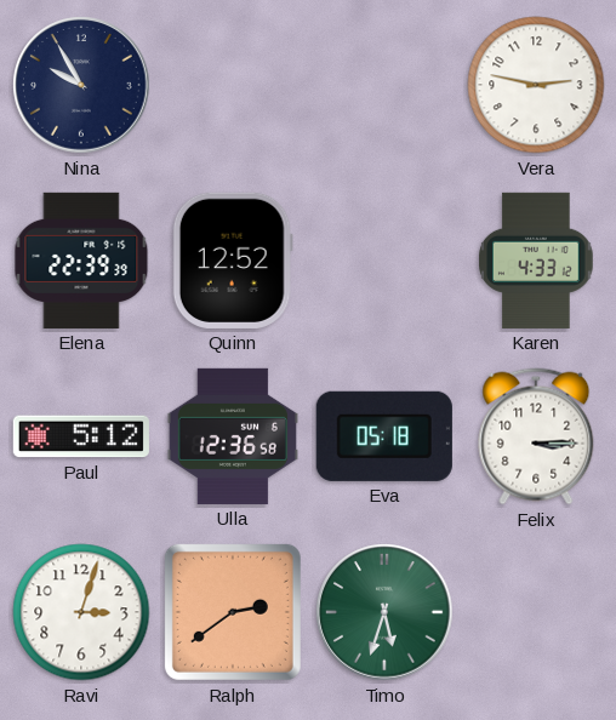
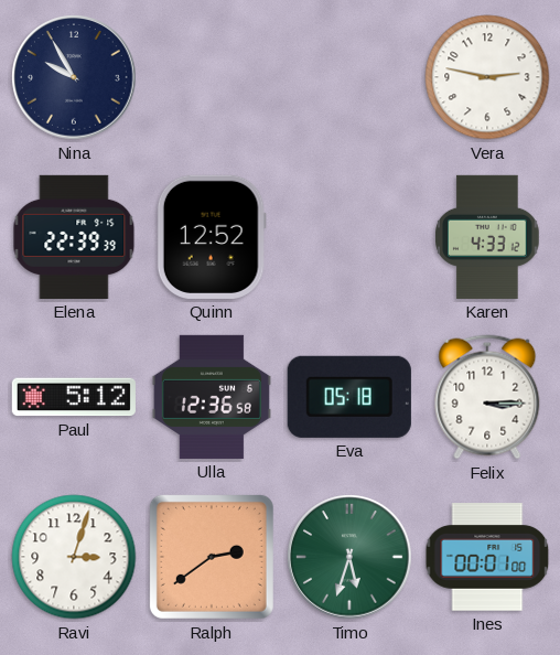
Ines: none -> 00:01 (487, 557)
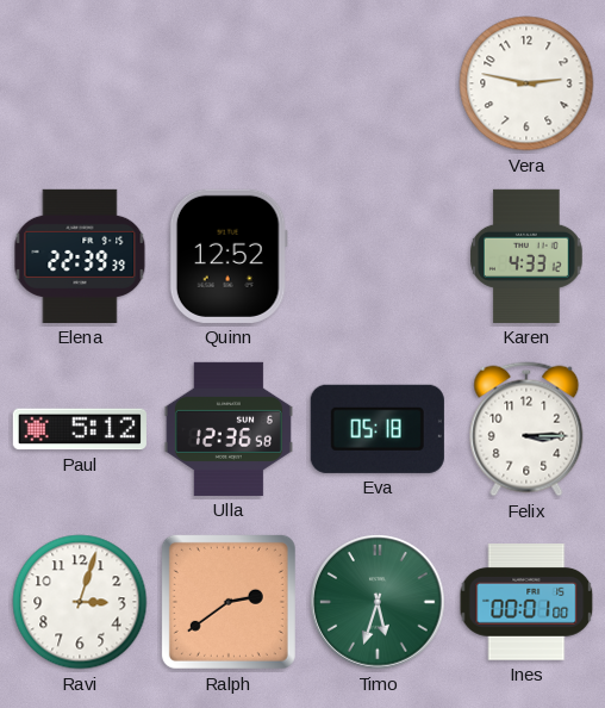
Nina: 9:55 -> none (74, 77)
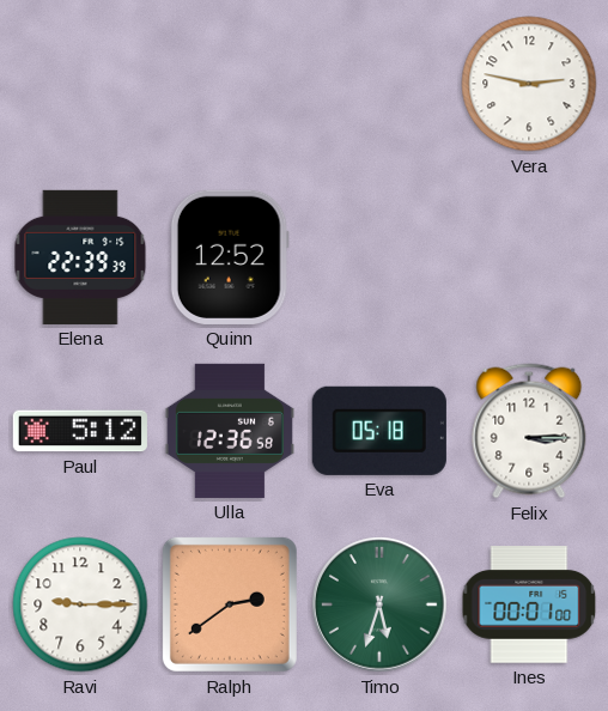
Karen: 4:33 -> none (526, 256)
Ravi: 3:03 -> 9:15 (80, 604)
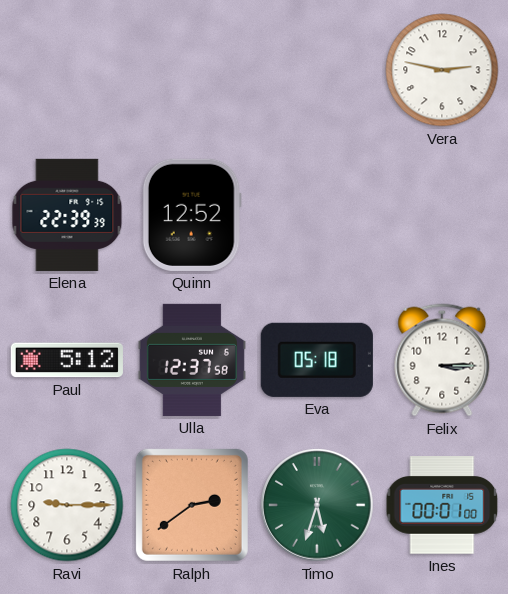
Ulla: 12:36 -> 12:37 (192, 360)
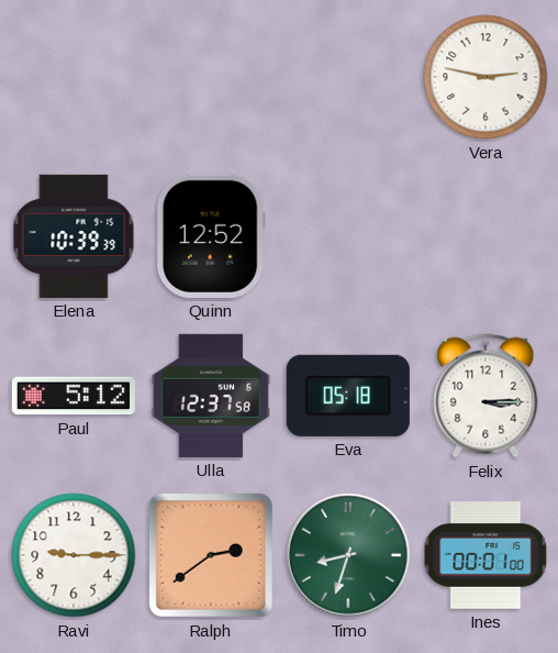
Elena: 22:39 -> 10:39 (74, 236)
Timo: 5:33 -> 8:33 (348, 555)
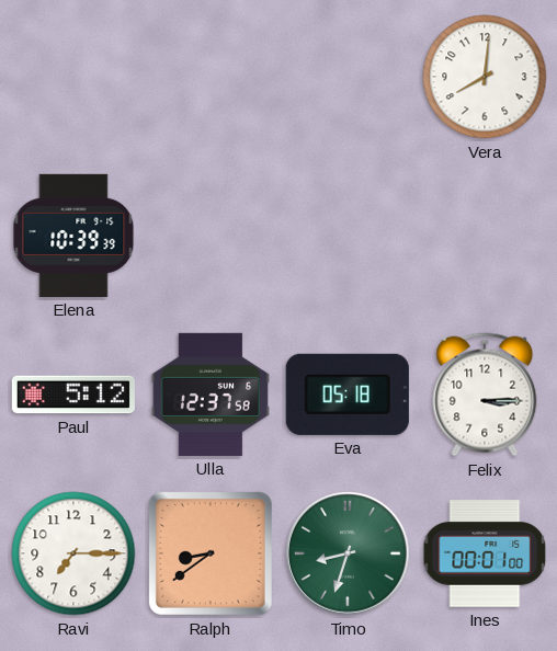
Vera: 2:47 -> 8:01 (485, 77)
Quinn: 12:52 -> none (211, 236)
Ravi: 9:15 -> 7:15 (73, 553)
Ralph: 2:39 -> 8:39 (211, 553)
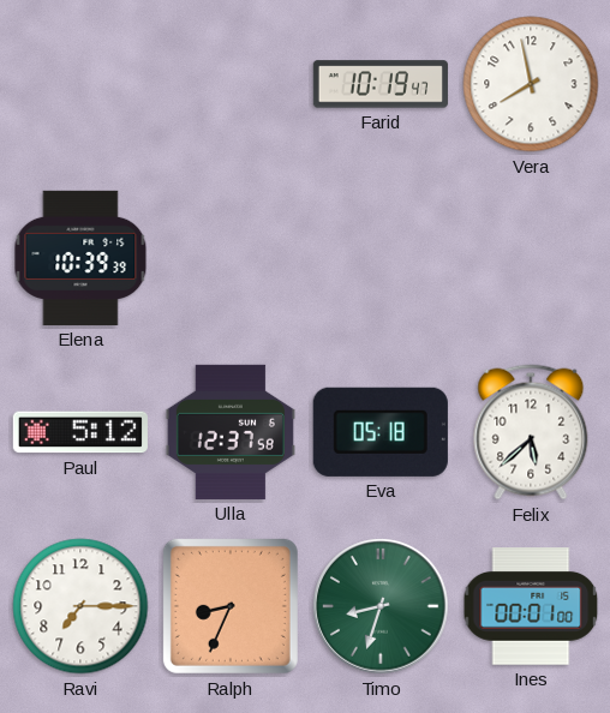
Farid: none -> 10:19 (381, 84)
Vera: 8:01 -> 7:58 (531, 84)
Felix: 3:15 -> 5:38 (531, 432)
Ralph: 8:39 -> 8:34 (231, 606)
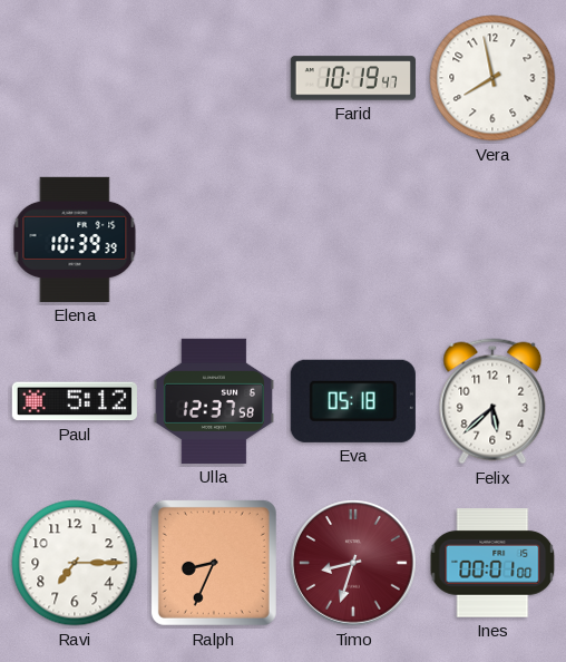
Timo dial: green -> burgundy (353, 563)
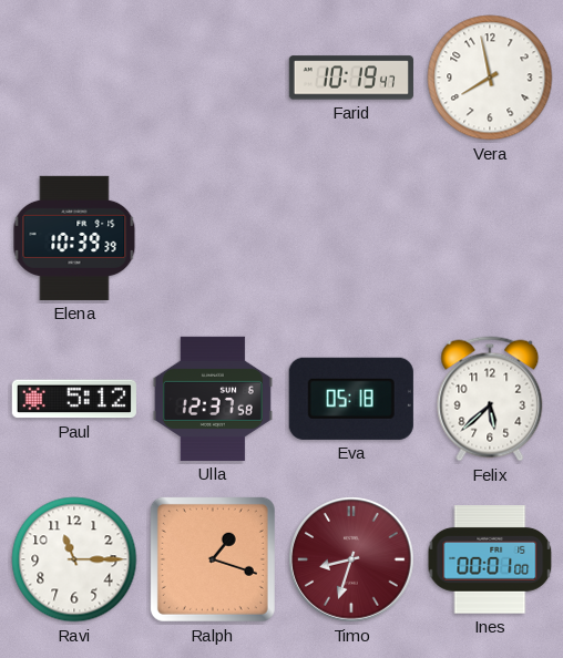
Ravi: 7:15 -> 11:15 (74, 559)
Ralph: 8:34 -> 1:18 (213, 559)
